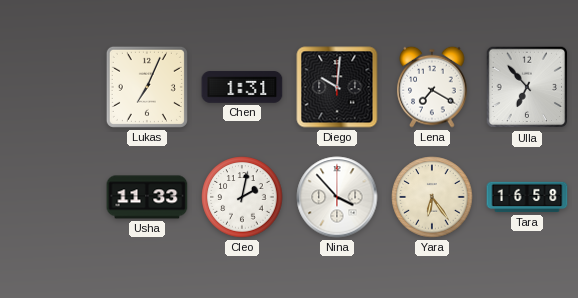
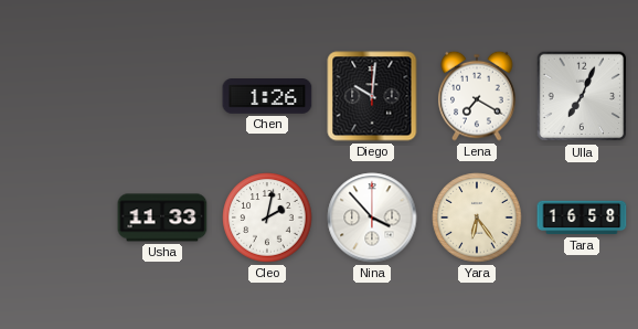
Lukas: 7:04 -> none (147, 87)
Chen: 1:31 -> 1:26 (267, 96)
Ulla: 6:53 -> 7:04 (582, 96)
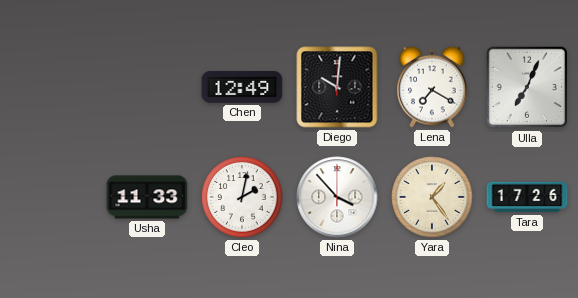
Chen: 1:26 -> 12:49 (242, 87)
Yara: 6:24 -> 1:24 (432, 197)
Tara: 16:58 -> 17:26 (527, 197)
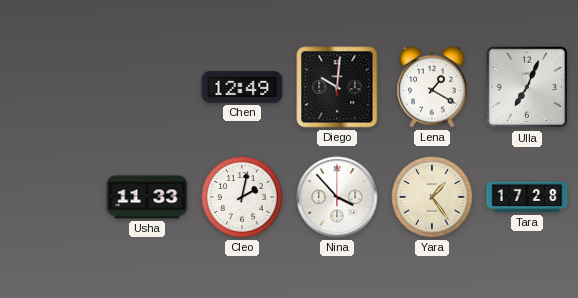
Lena: 7:20 -> 1:20 (432, 87)
Tara: 17:26 -> 17:28 (527, 197)
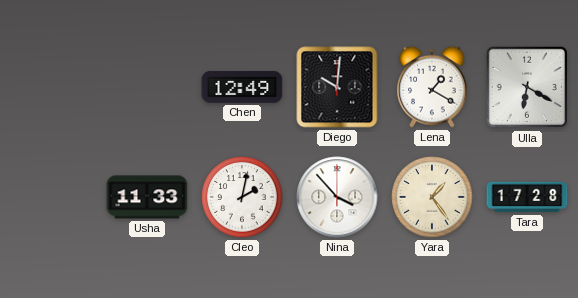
Ulla: 7:04 -> 6:20 (527, 87)
